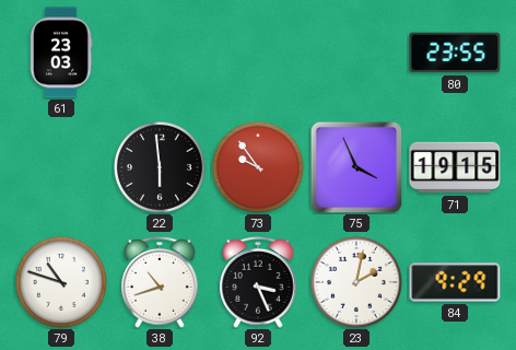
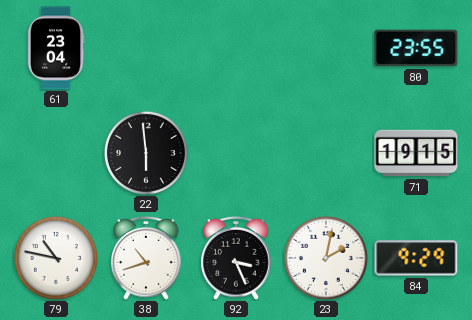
61: 23:03 -> 23:04 (56, 48)
73: 9:54 -> none (258, 167)
75: 3:56 -> none (355, 166)
79: 10:48 -> 10:47 (56, 258)
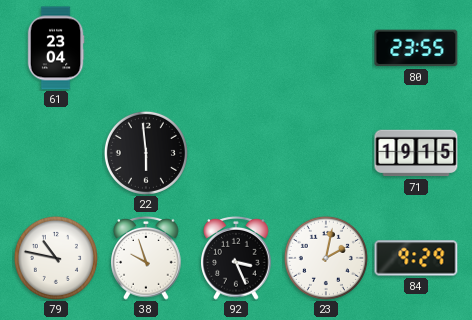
38: 10:42 -> 9:57 (146, 259)
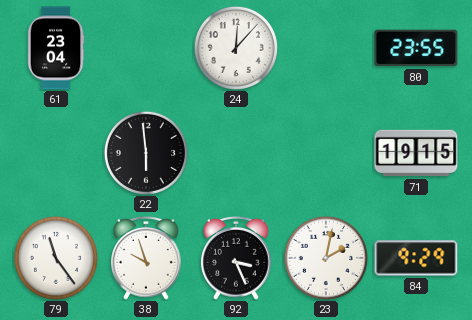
24: none -> 12:07 (236, 48)
79: 10:47 -> 11:24 (56, 258)
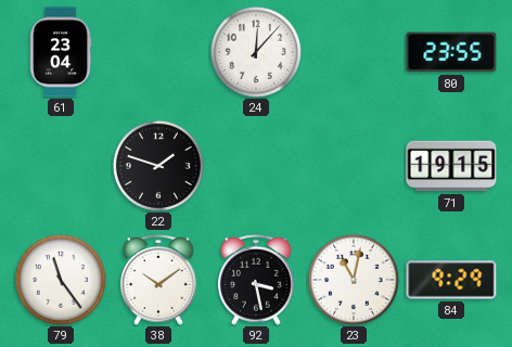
22: 5:59 -> 1:48 (158, 166)
38: 9:57 -> 10:09 (158, 281)
92: 3:26 -> 3:28 (256, 281)
23: 2:02 -> 11:02 (354, 280)
